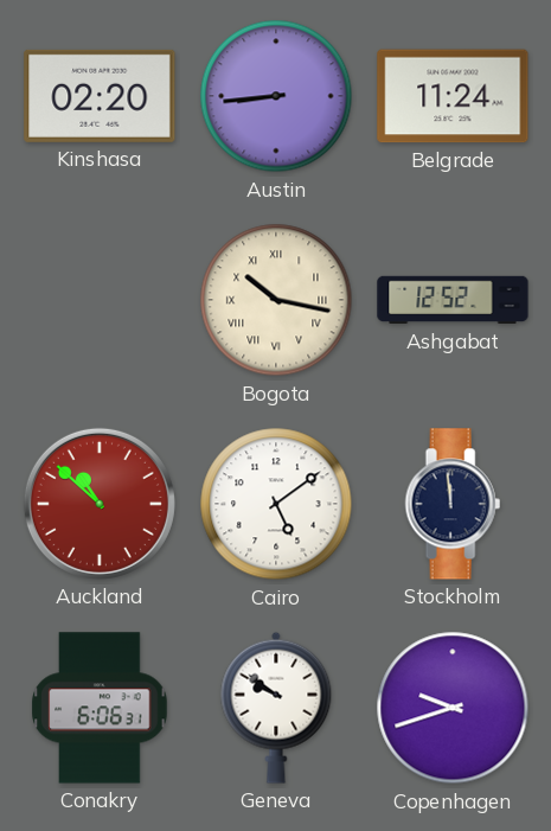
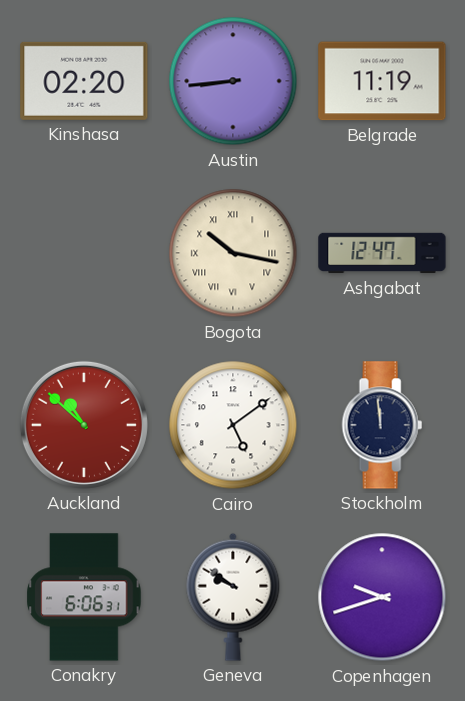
Belgrade: 11:24 -> 11:19 (382, 81)
Ashgabat: 12:52 -> 12:47 (382, 253)
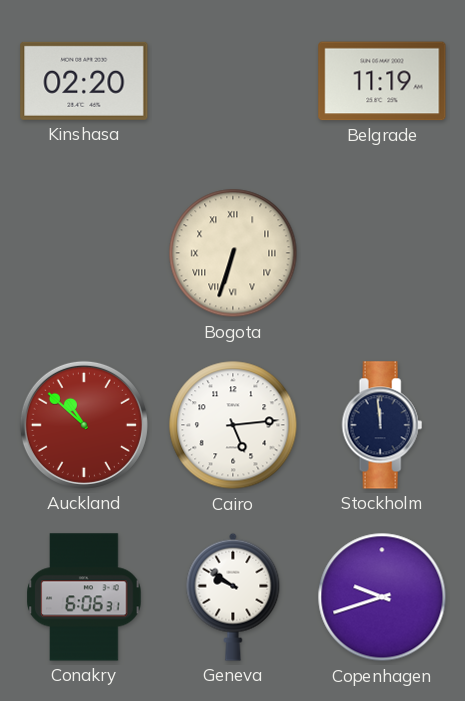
Austin: 8:44 -> none (233, 81)
Bogota: 10:17 -> 6:33 (233, 253)
Ashgabat: 12:47 -> none (382, 253)
Cairo: 5:09 -> 5:14 (233, 425)
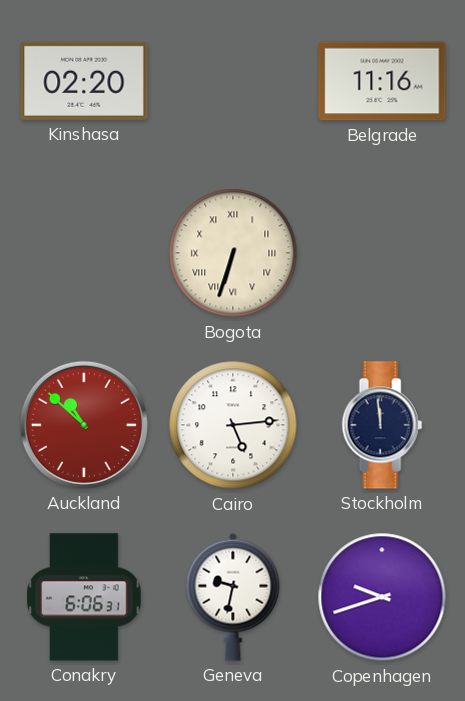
Belgrade: 11:19 -> 11:16 (382, 81)
Geneva: 9:51 -> 9:32 (233, 597)
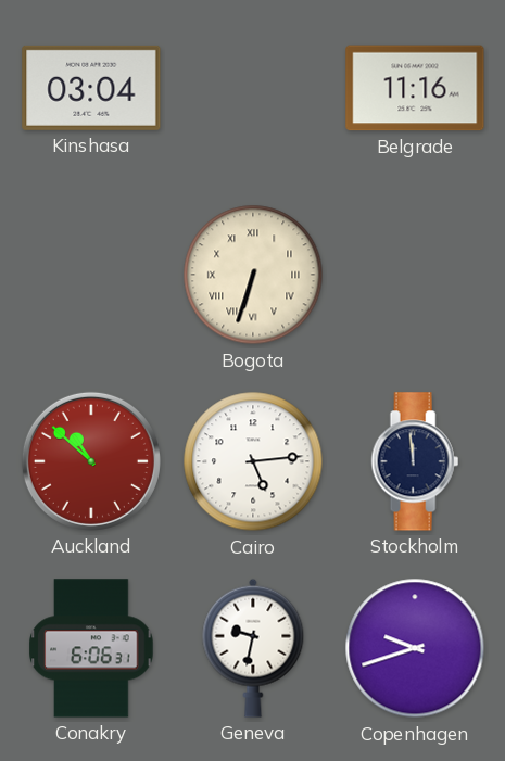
Kinshasa: 02:20 -> 03:04 (91, 88)
